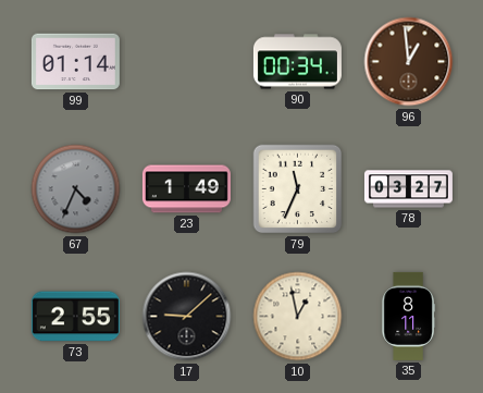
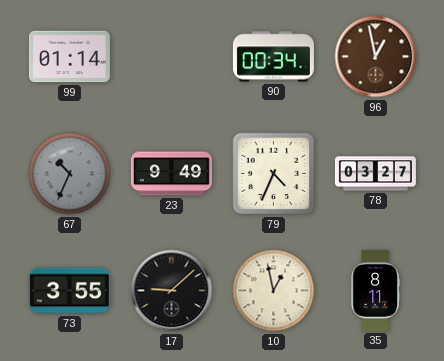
96: 12:59 -> 12:58 (376, 57)
67: 4:34 -> 10:34 (70, 174)
23: 1:49 -> 9:49 (171, 174)
79: 11:34 -> 4:34 (274, 174)
73: 2:55 -> 3:55 (69, 291)
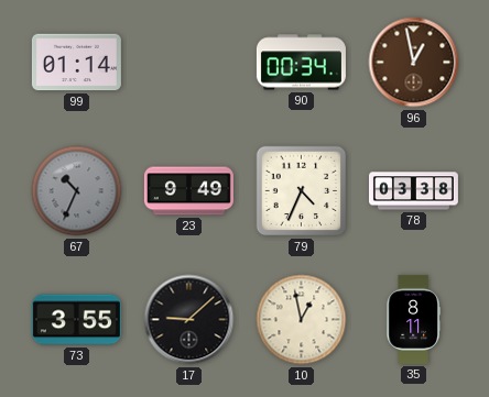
78: 03:27 -> 03:38 (413, 191)
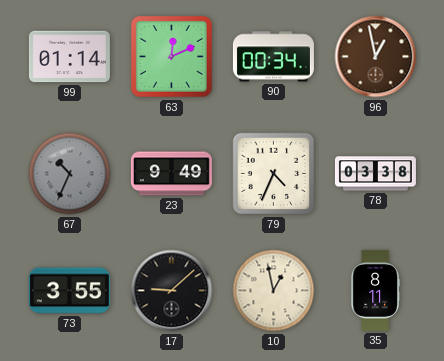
63: none -> 12:11 (171, 56)
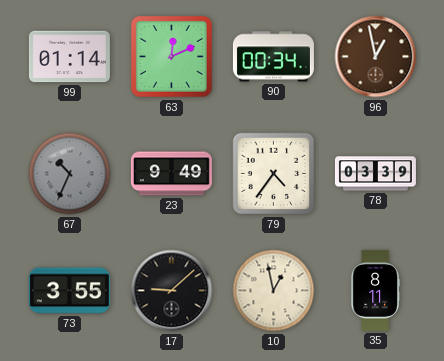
79: 4:34 -> 4:36 (274, 174)
78: 03:38 -> 03:39 (375, 174)
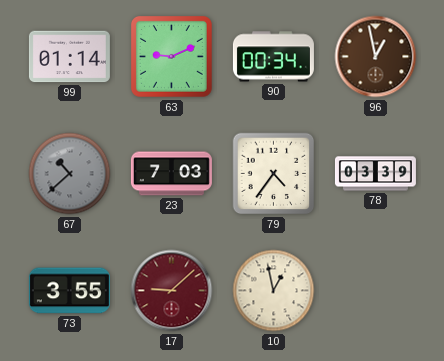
63: 12:11 -> 9:11 (171, 56)
67: 10:34 -> 10:38 (70, 174)
23: 9:49 -> 7:03 (171, 174)
17 dial: black -> burgundy (172, 291)
35: 8:11 -> none (375, 290)
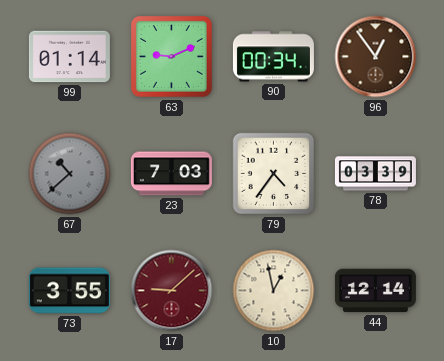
96: 12:58 -> 12:54 (376, 57)
44: none -> 12:14 (375, 291)
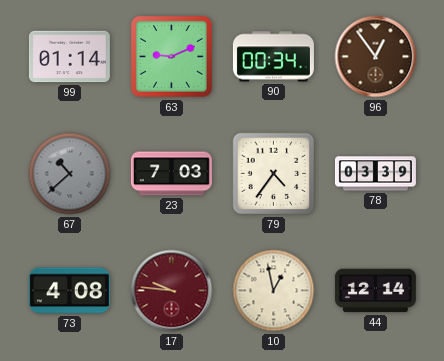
73: 3:55 -> 4:08 (69, 291)
17: 9:08 -> 9:46 (172, 291)
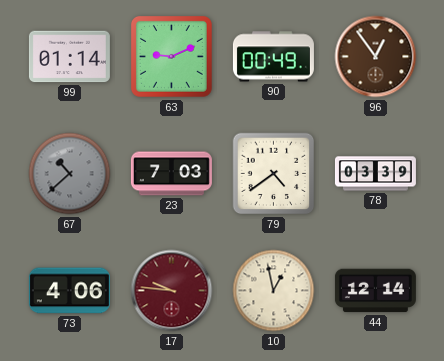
90: 00:34 -> 00:49 (273, 57)
79: 4:36 -> 4:39 (274, 174)
73: 4:08 -> 4:06 (69, 291)
